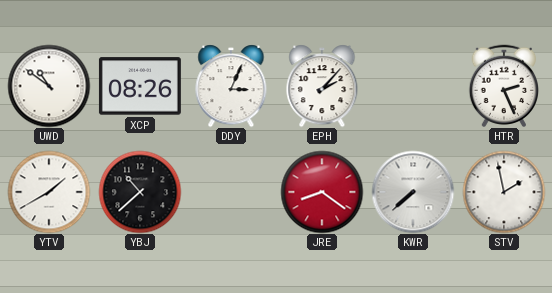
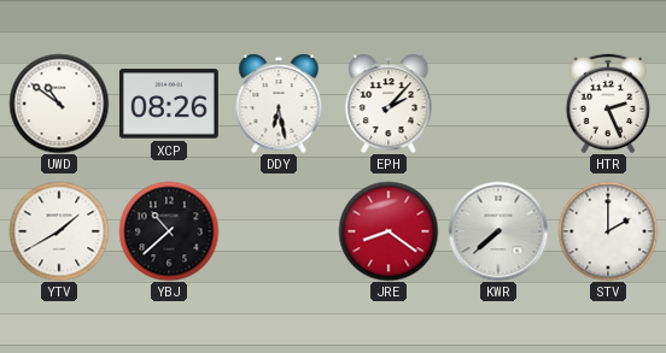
DDY: 3:04 -> 6:28 (279, 104)
STV: 1:58 -> 2:00 (608, 231)
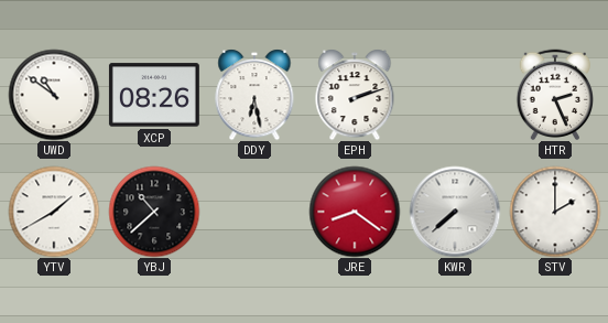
EPH: 2:07 -> 2:12 (355, 95)
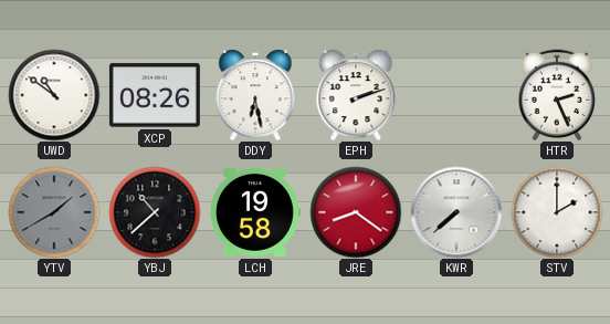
YTV dial: white -> grey (54, 212)
LCH: none -> 19:58 (255, 212)
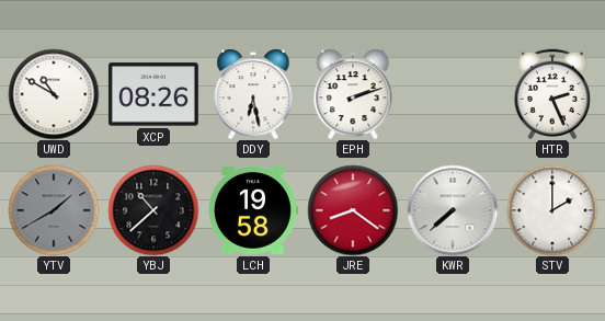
UWD: 10:51 -> 10:50 (54, 94)
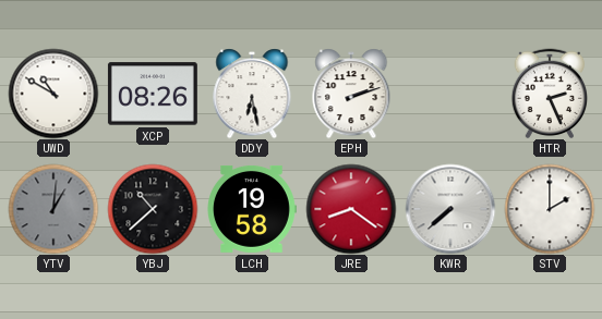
YTV: 1:40 -> 1:01 (53, 209)
